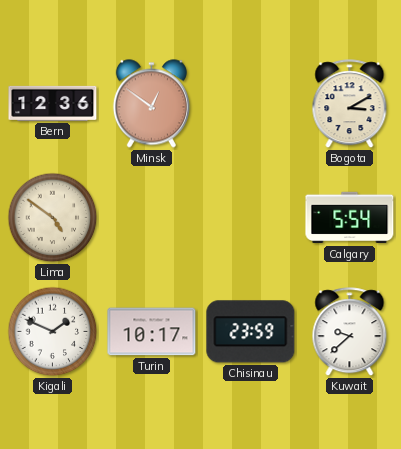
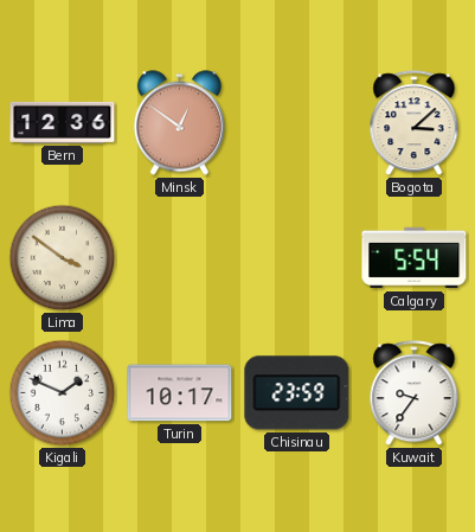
Bogota: 3:10 -> 3:08 (415, 123)
Lima: 4:51 -> 3:51 (63, 258)
Kuwait: 9:38 -> 9:36 (415, 393)
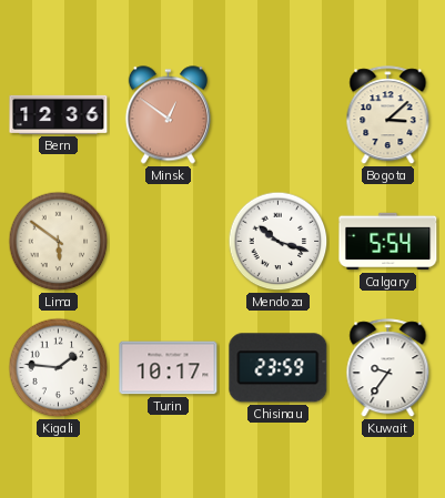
Lima: 3:51 -> 5:51 (59, 242)
Mendoza: none -> 10:18 (279, 242)
Kigali: 1:49 -> 1:46 (59, 368)
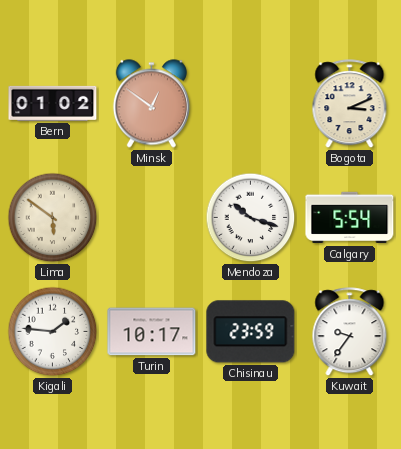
Bern: 12:36 -> 01:02 (53, 103)
Bogota: 3:08 -> 3:11 (350, 104)
